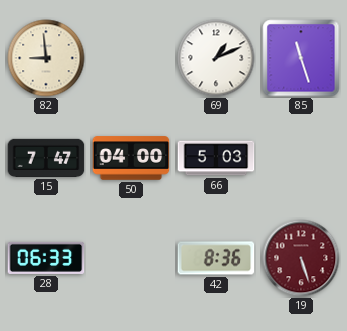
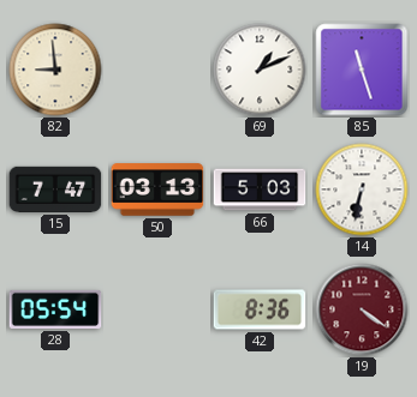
50: 04:00 -> 03:13 (157, 190)
14: none -> 6:32 (362, 190)
28: 06:33 -> 05:54 (55, 309)
19: 5:27 -> 4:21 (362, 309)
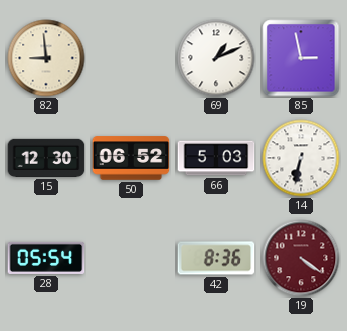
85: 11:27 -> 2:58 (301, 58)
15: 7:47 -> 12:30 (46, 158)
50: 03:13 -> 06:52 (131, 158)
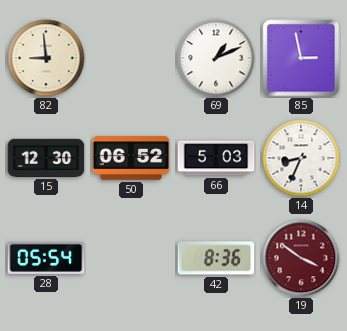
14: 6:32 -> 8:34 (301, 158)
19: 4:21 -> 3:51 (301, 258)
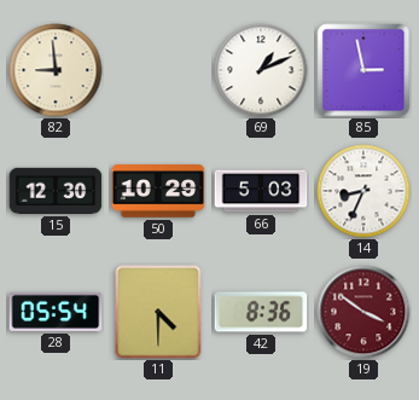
50: 06:52 -> 10:29 (158, 191)
11: none -> 4:30 (158, 312)
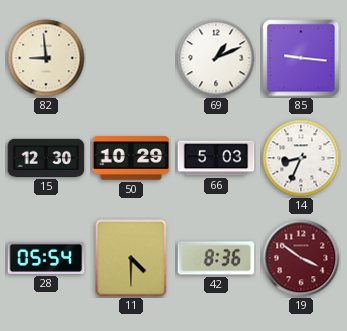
85: 2:58 -> 9:16 (301, 58)
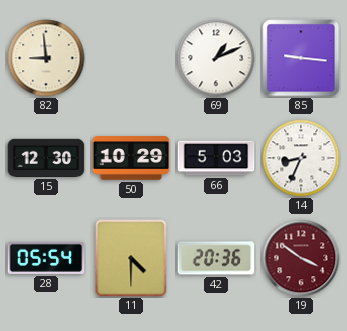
42: 8:36 -> 20:36 (216, 258)
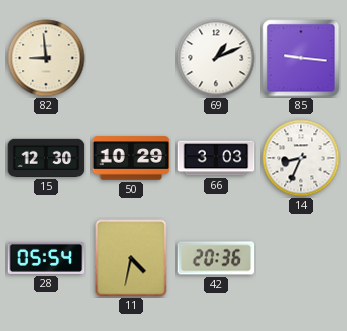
66: 5:03 -> 3:03 (216, 158)
11: 4:30 -> 4:32 (131, 258)
19: 3:51 -> none (301, 258)
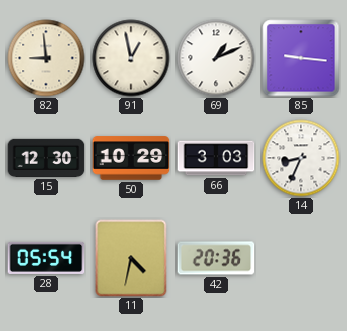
91: none -> 12:58 (131, 58)
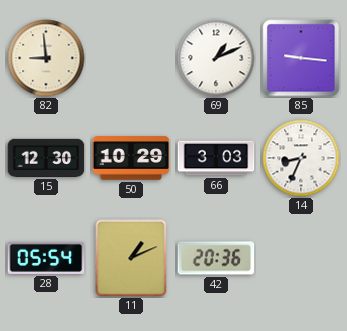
91: 12:58 -> none (131, 58)
11: 4:32 -> 1:11 (131, 258)
